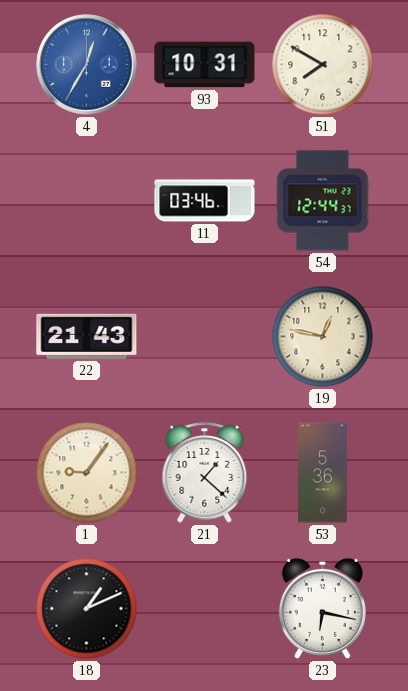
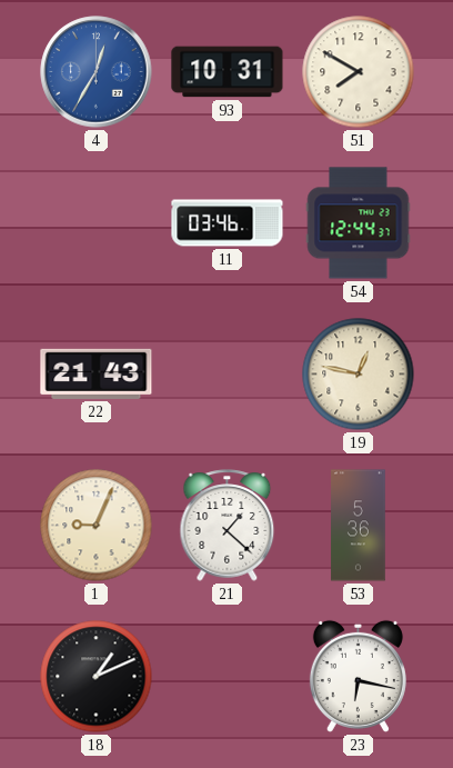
1: 9:06 -> 9:04 (97, 526)
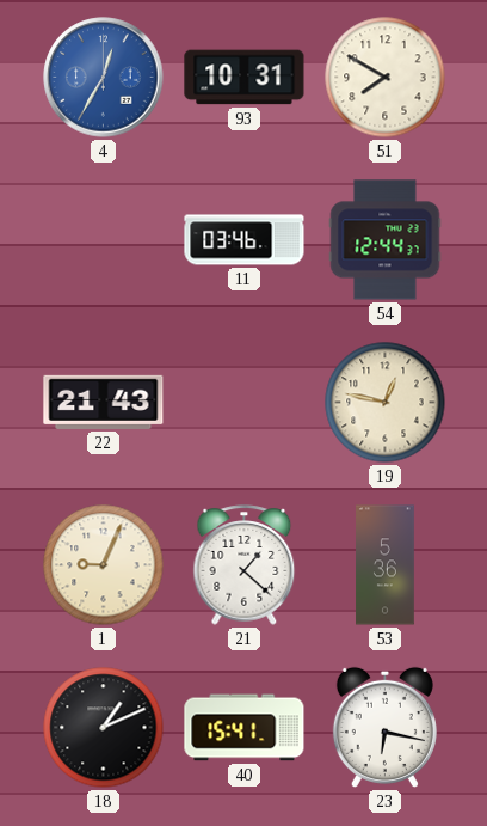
40: none -> 15:41 (245, 728)
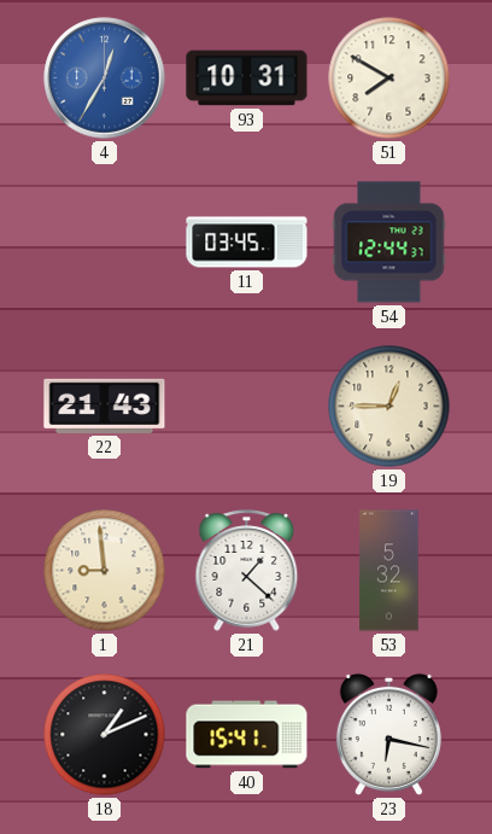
11: 03:46 -> 03:45 (247, 243)
19: 12:47 -> 12:45 (389, 407)
1: 9:04 -> 8:59 (105, 571)
53: 5:36 -> 5:32 (389, 571)
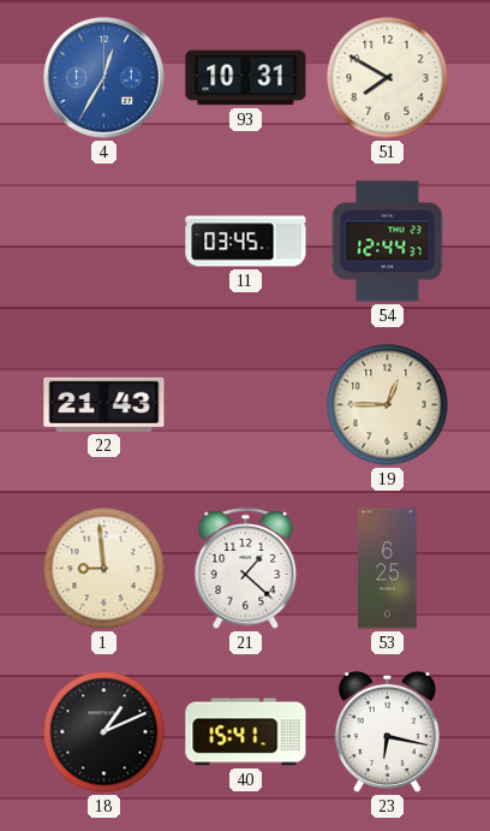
53: 5:32 -> 6:25 (388, 569)
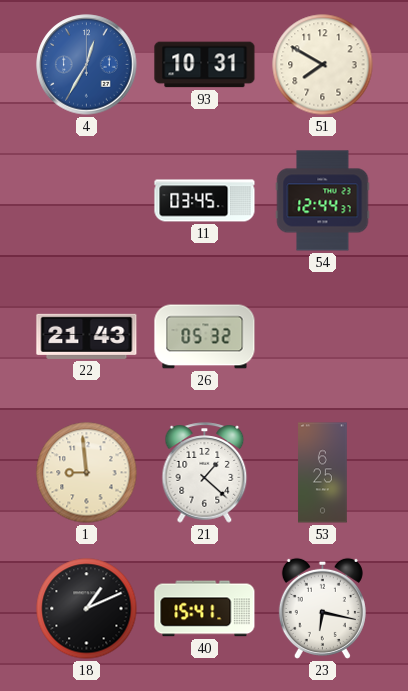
26: none -> 05:32 (205, 337)
19: 12:45 -> none (388, 405)
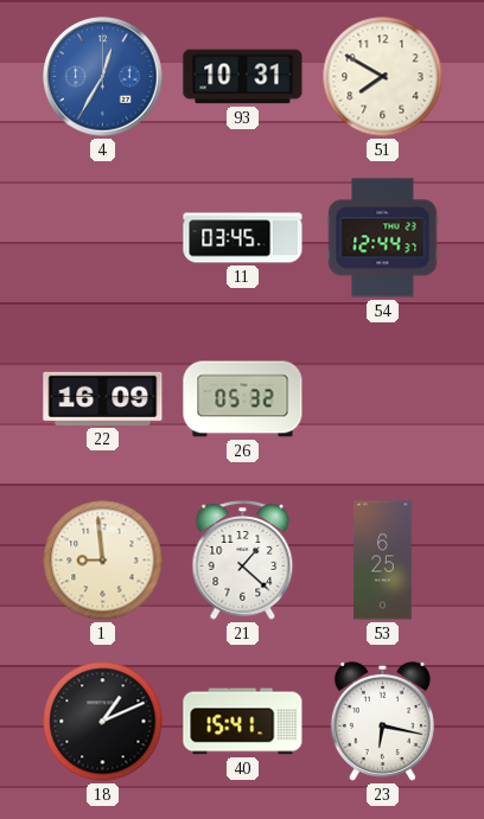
22: 21:43 -> 16:09 (103, 398)
